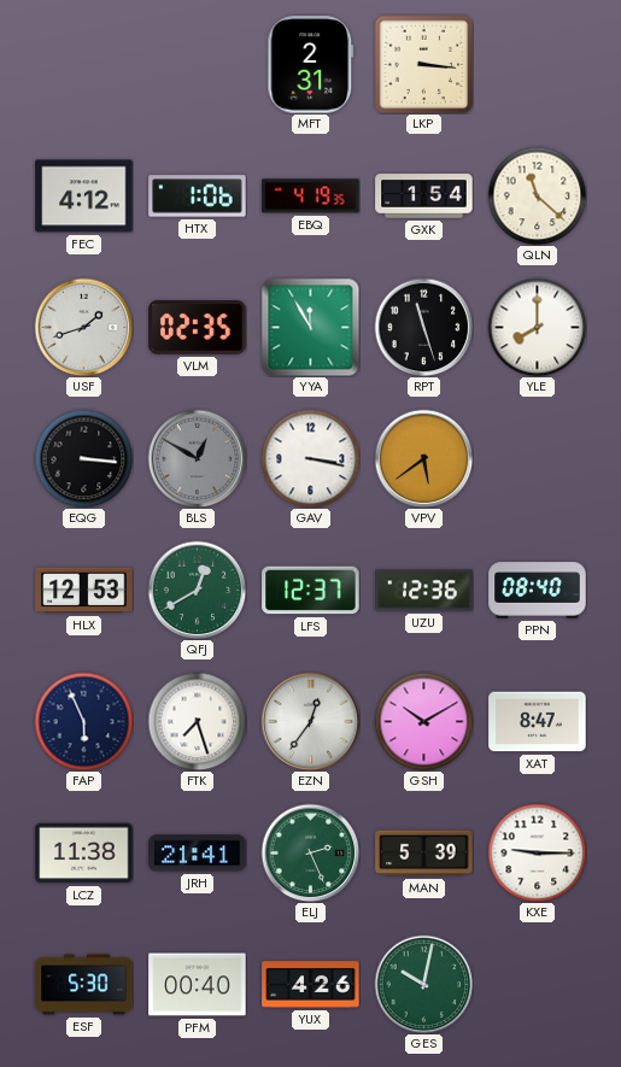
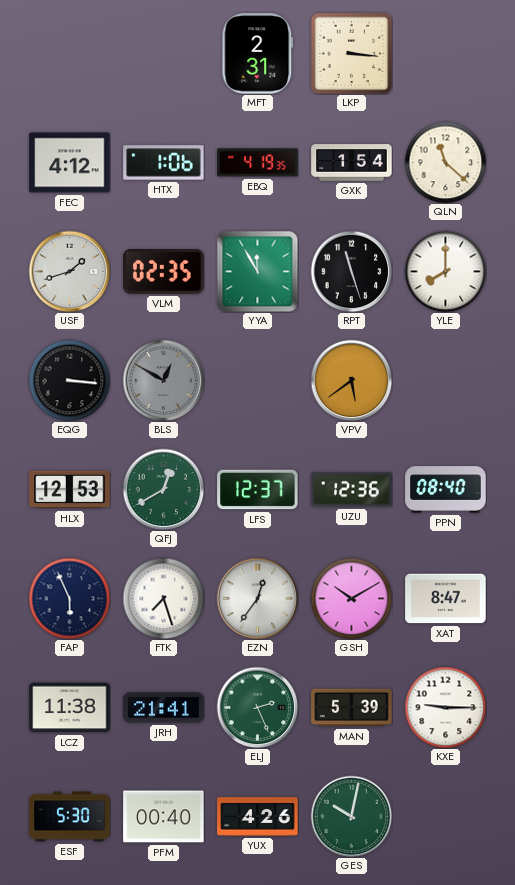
GAV: 3:17 -> none (310, 458)
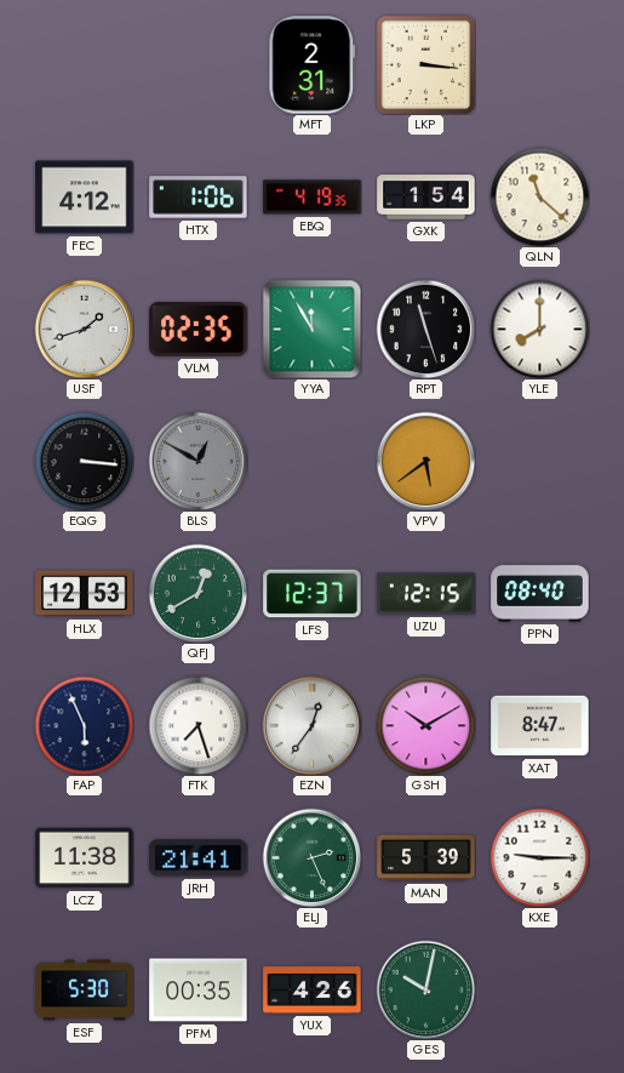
UZU: 12:36 -> 12:15 (427, 594)
PFM: 00:40 -> 00:35 (199, 991)
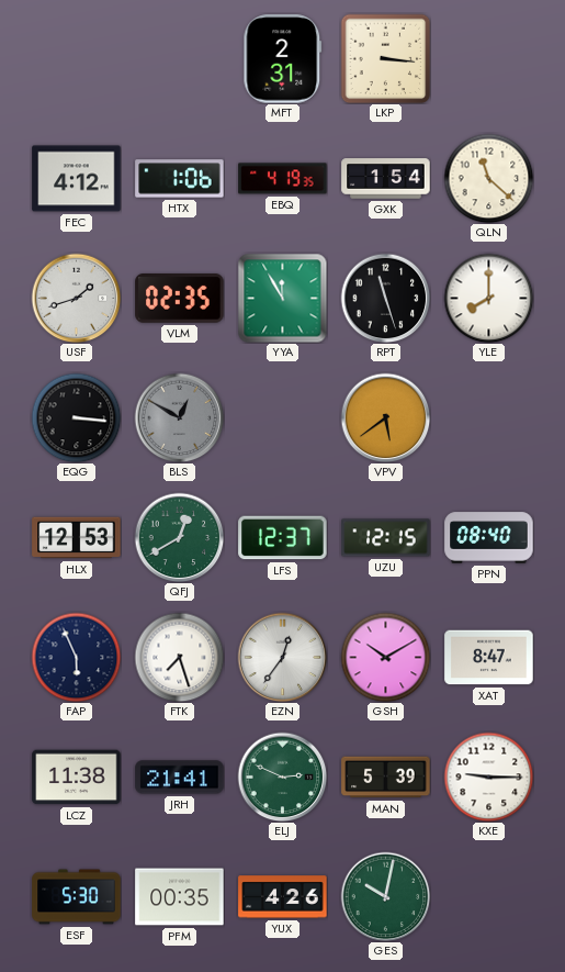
ELJ: 2:26 -> 2:49 (282, 777)
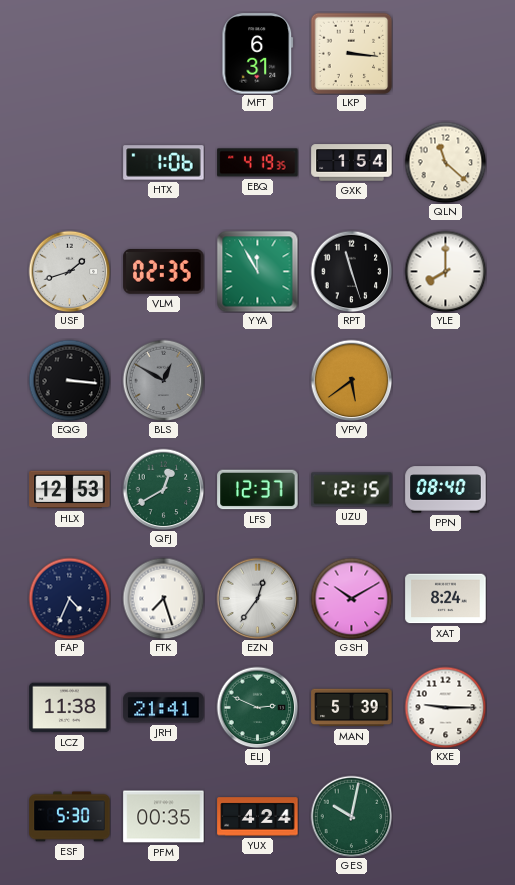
MFT: 2:31 -> 6:31 (258, 54)
FEC: 4:12 -> none (77, 179)
FAP: 5:56 -> 4:34 (69, 598)
XAT: 8:47 -> 8:24 (446, 599)
YUX: 4:26 -> 4:24 (258, 817)
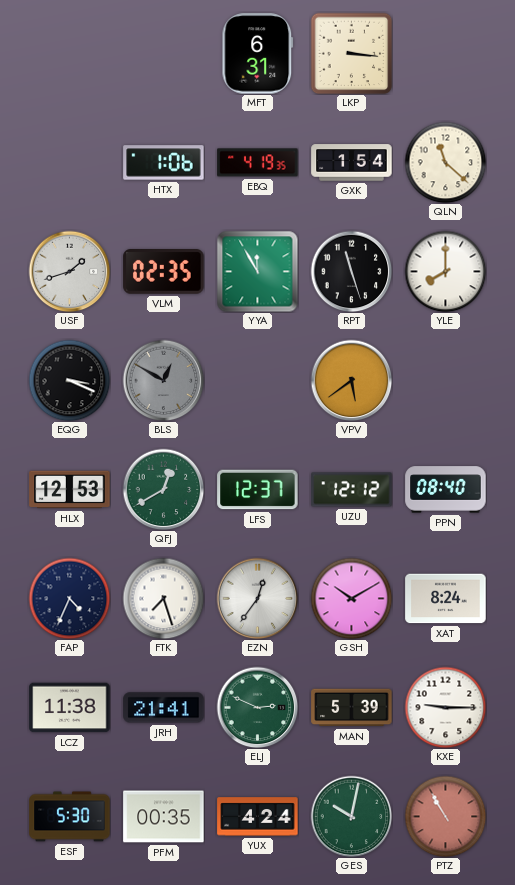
EQG: 3:16 -> 3:19 (69, 380)
UZU: 12:15 -> 12:12 (352, 490)
PTZ: none -> 10:55 (445, 816)
